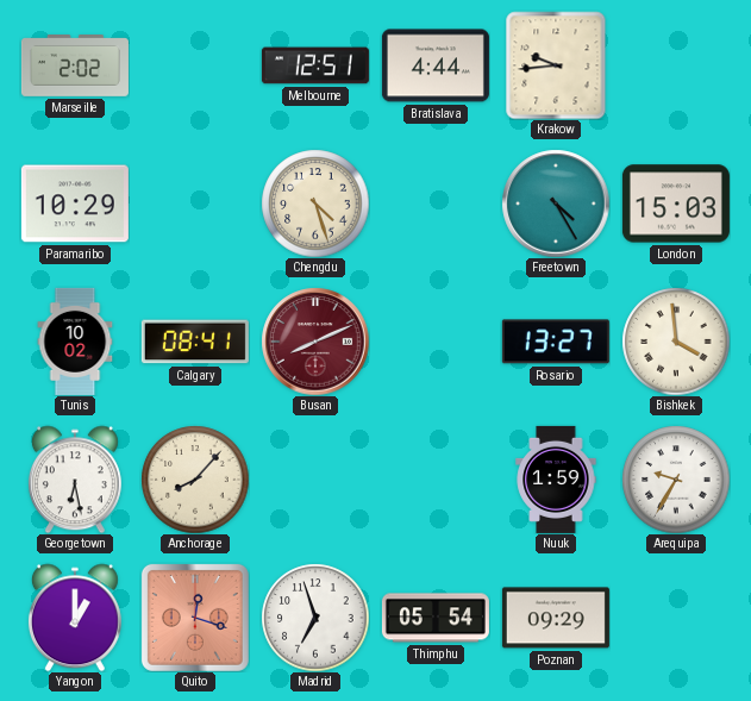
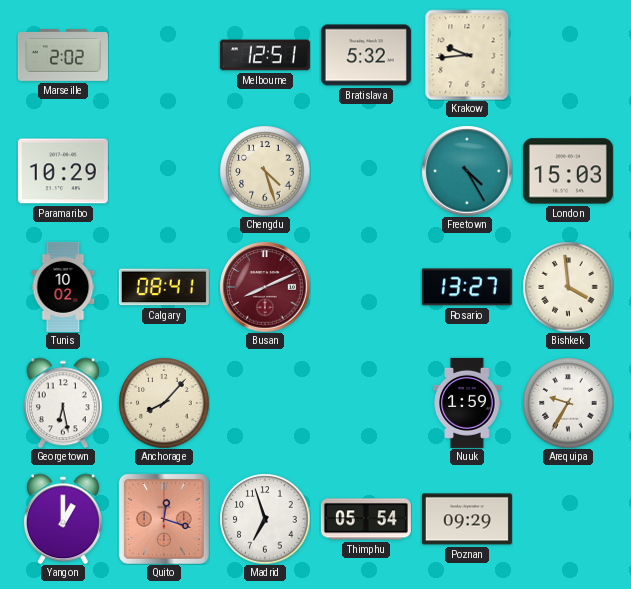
Bratislava: 4:44 -> 5:32 (366, 55)
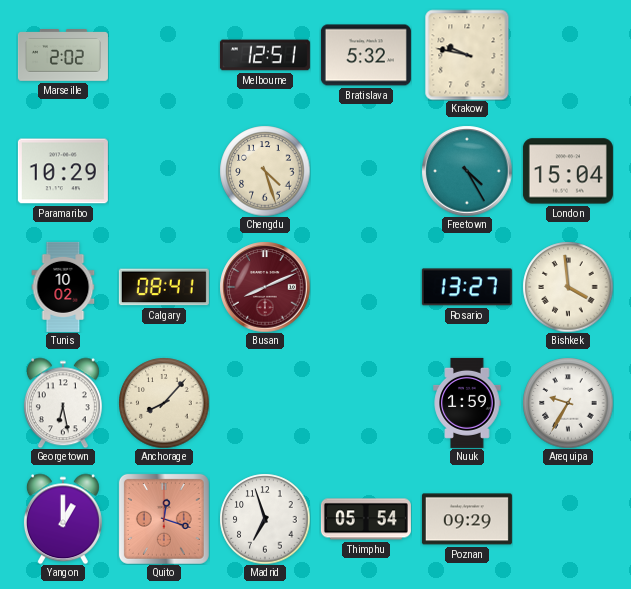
Krakow: 9:44 -> 9:47 (467, 55)
London: 15:03 -> 15:04 (568, 171)
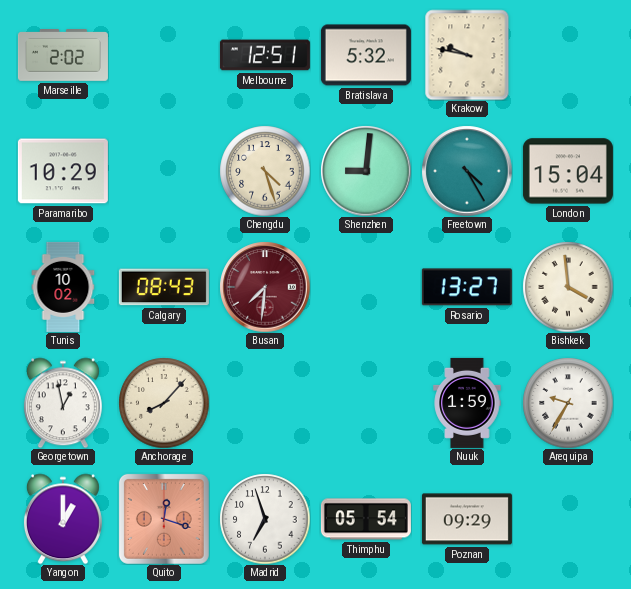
Shenzhen: none -> 9:01 (366, 171)
Calgary: 08:41 -> 08:43 (164, 287)
Busan: 8:11 -> 7:31 (265, 287)
Georgetown: 6:28 -> 12:58 (63, 403)
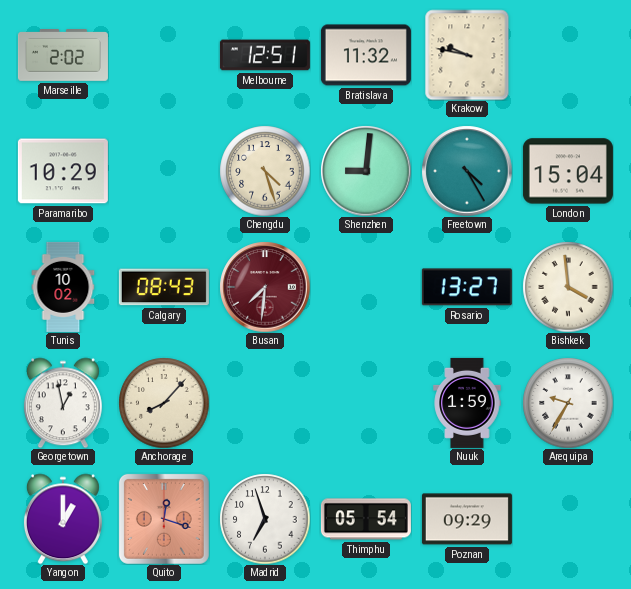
Bratislava: 5:32 -> 11:32 (366, 55)
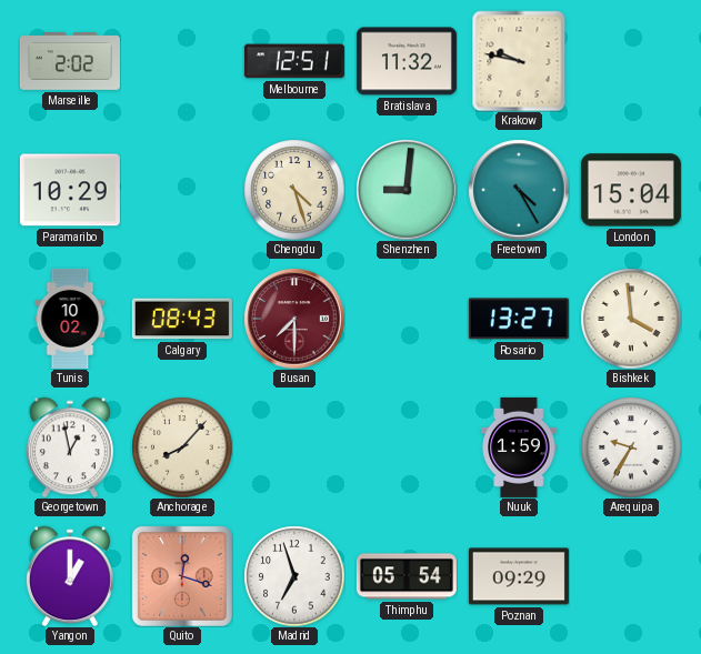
Busan: 7:31 -> 7:30 (294, 319)
